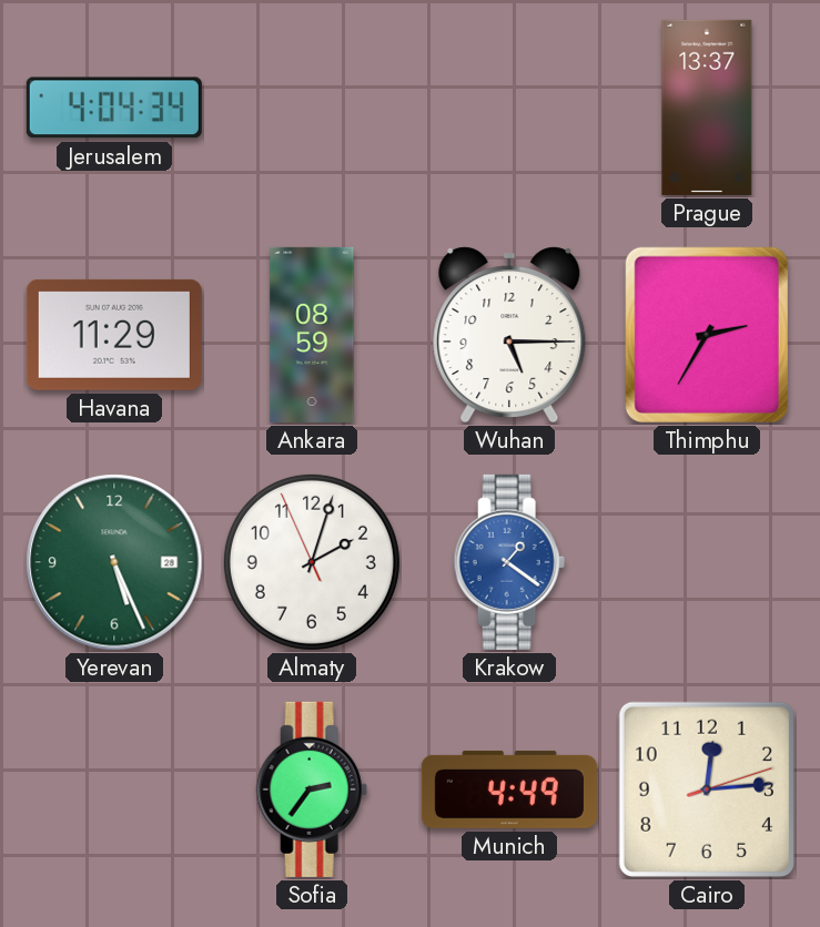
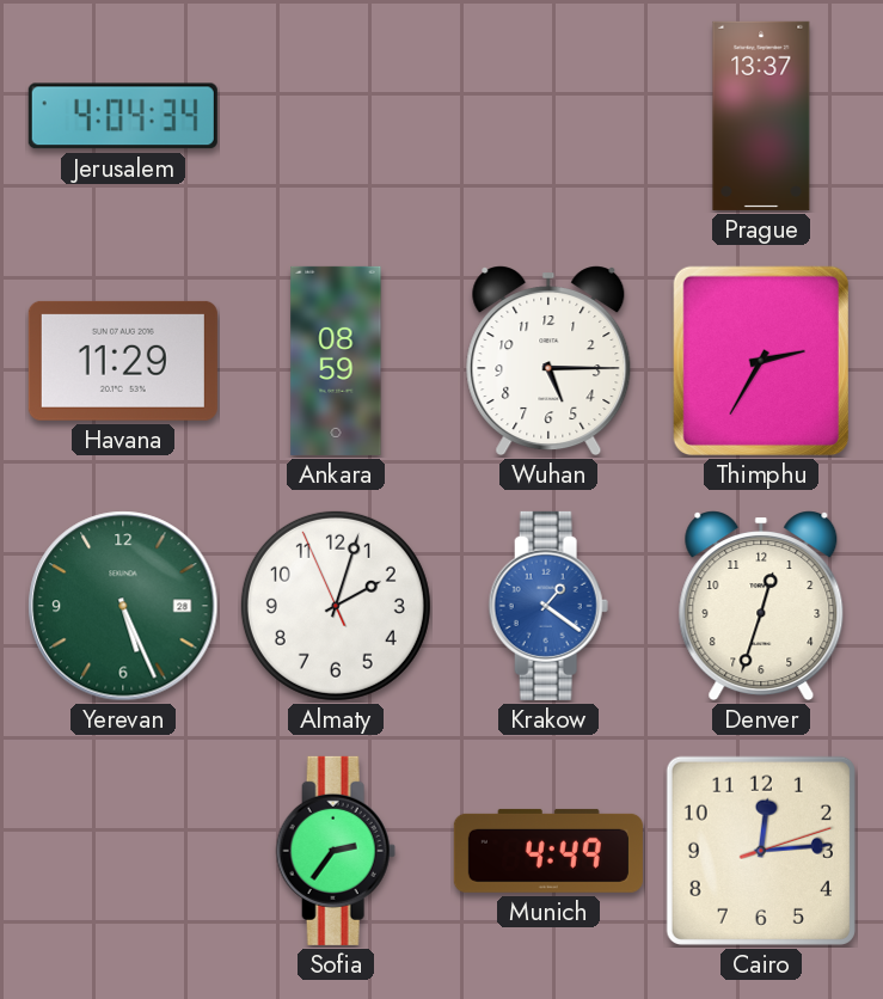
Denver: none -> 12:33 (761, 606)
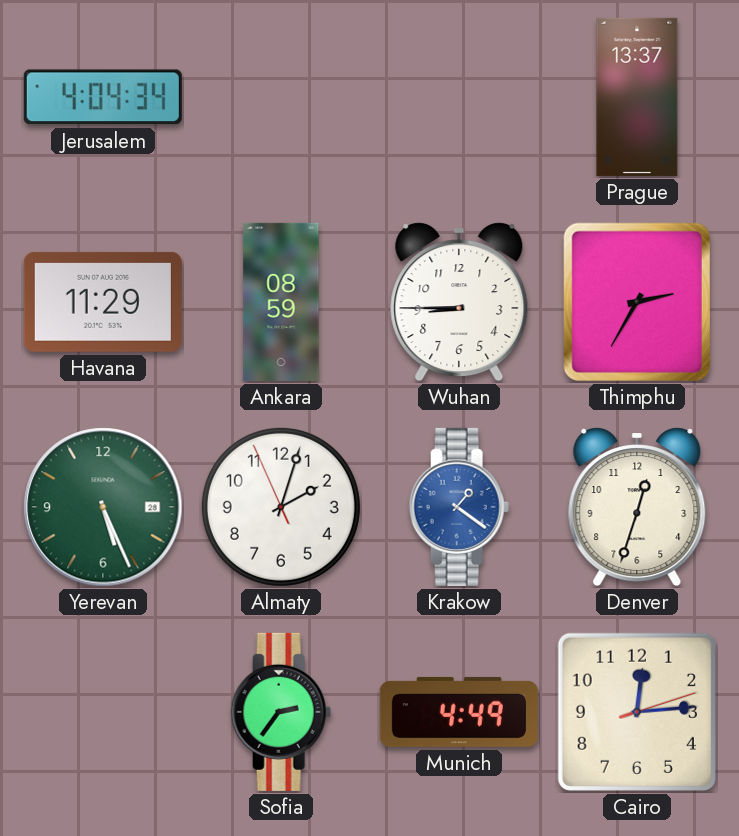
Wuhan: 5:15 -> 8:45 (459, 302)
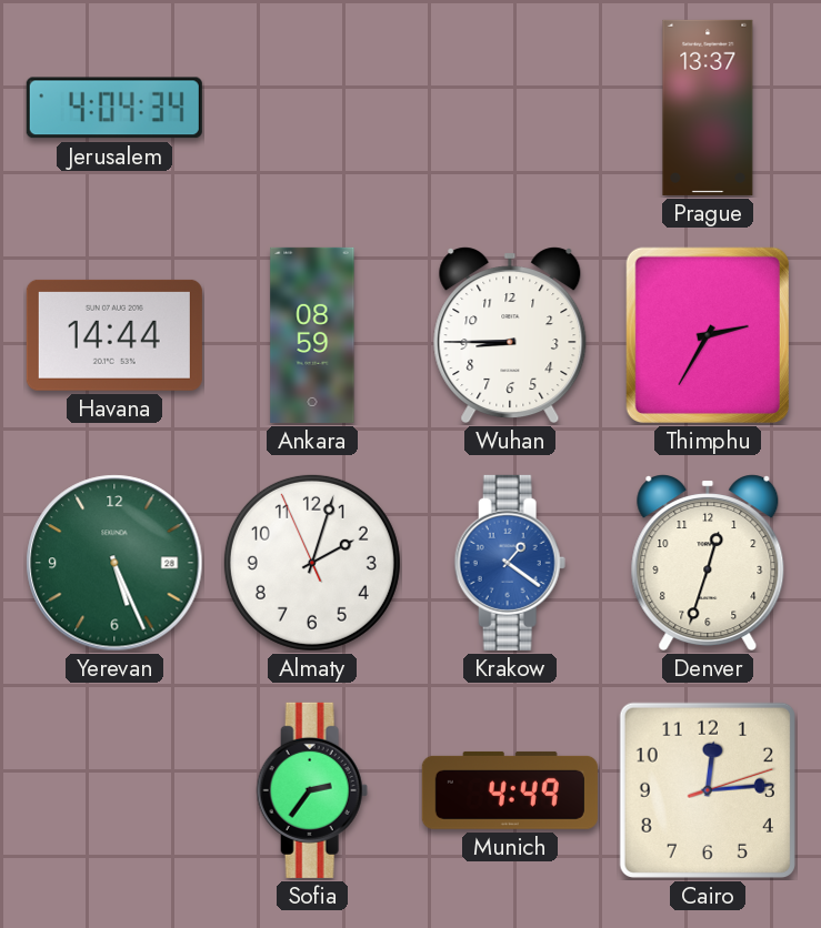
Havana: 11:29 -> 14:44 (114, 335)
